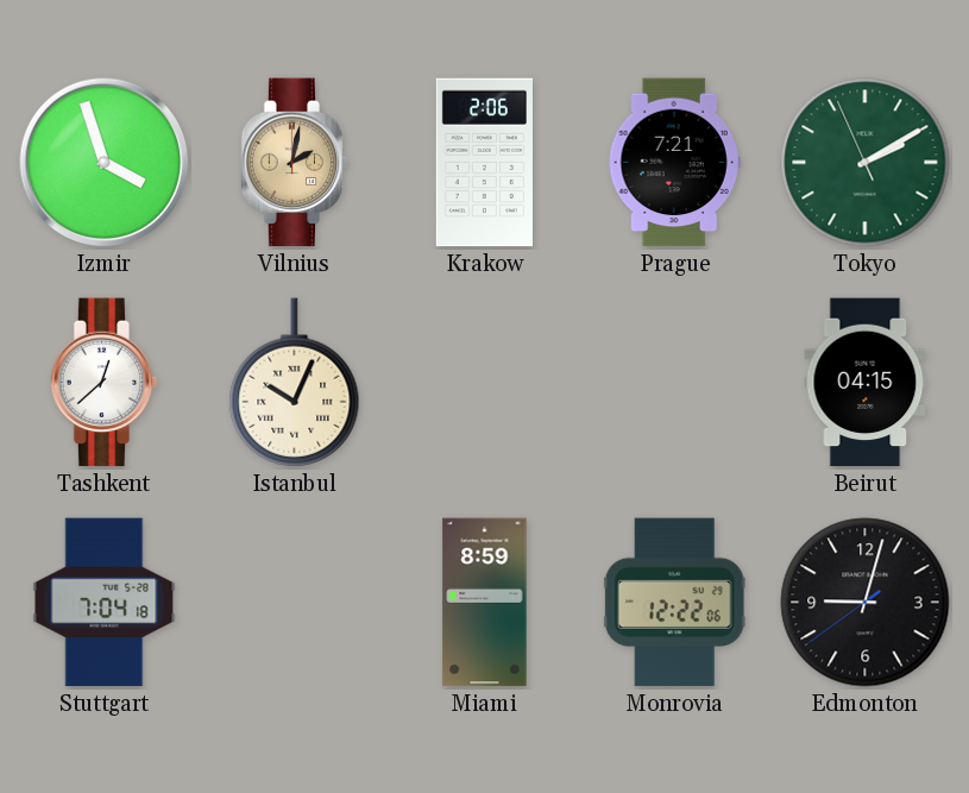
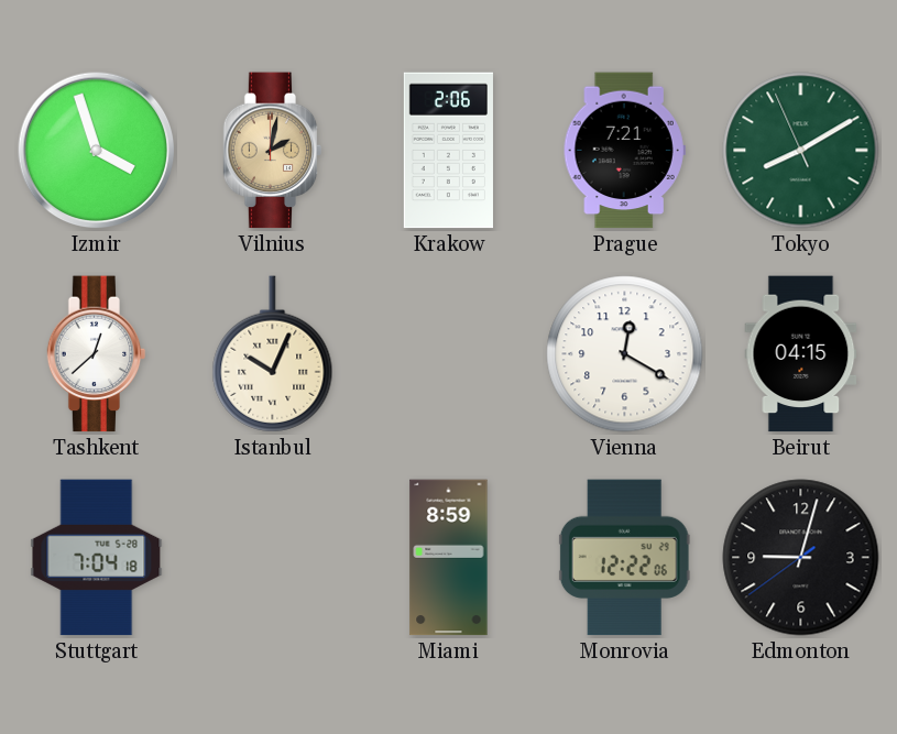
Tokyo: 2:09 -> 8:09 (801, 151)
Vienna: none -> 12:20 (625, 354)
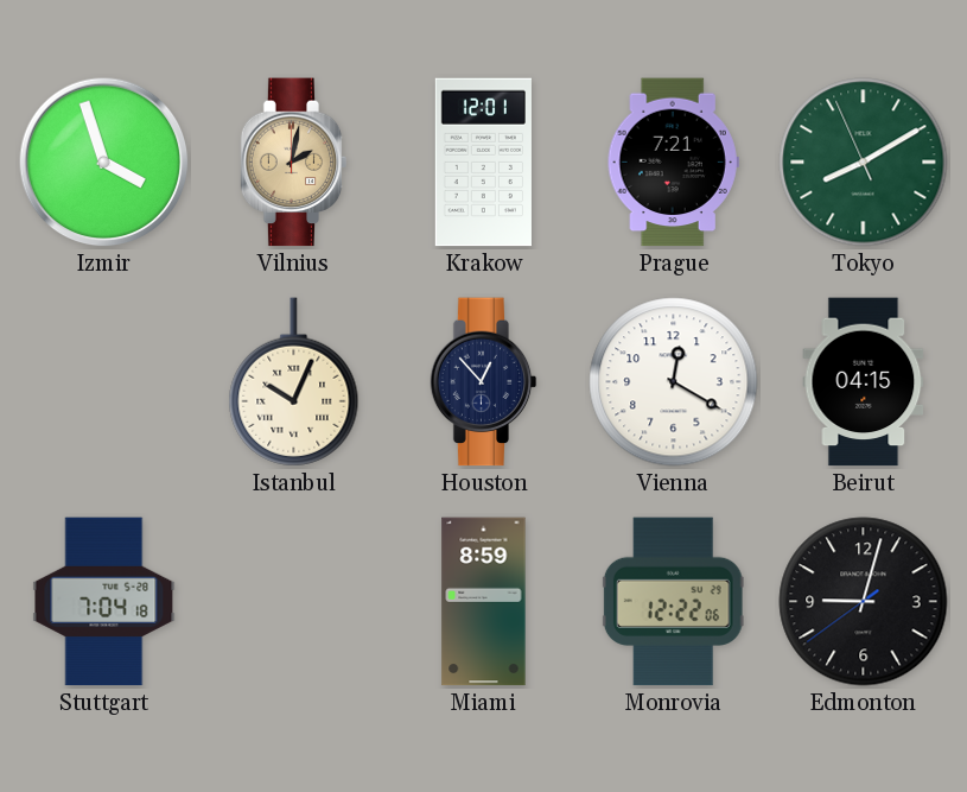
Krakow: 2:06 -> 12:01 (483, 163)
Tashkent: 12:38 -> none (97, 354)
Houston: none -> 12:53 (484, 382)
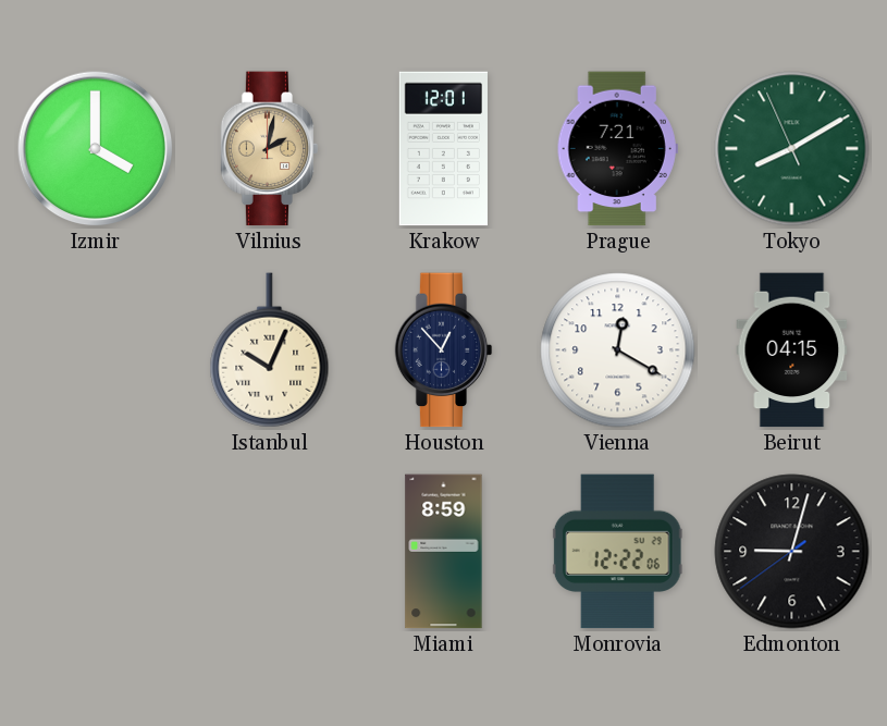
Izmir: 3:57 -> 4:00 (96, 149)
Stuttgart: 7:04 -> none (104, 602)
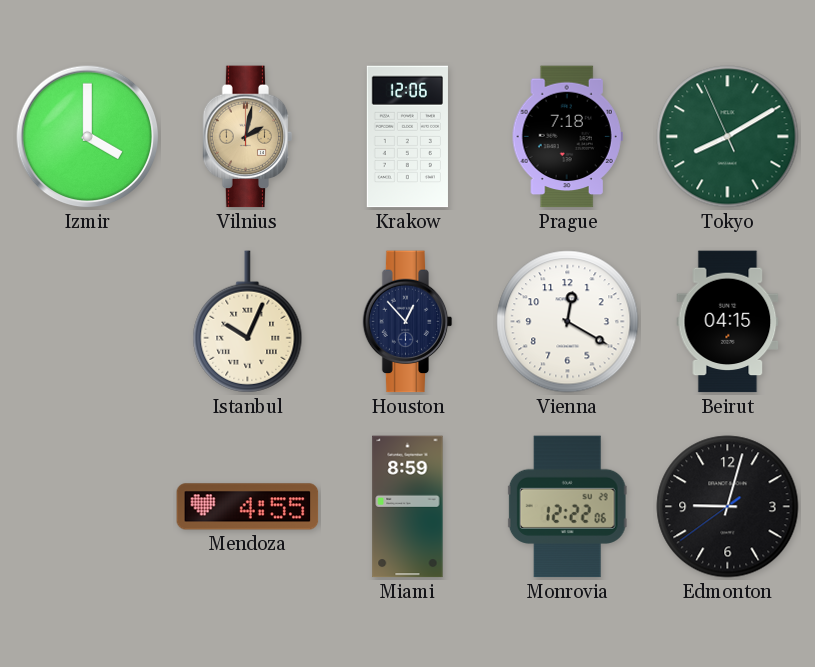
Krakow: 12:01 -> 12:06 (407, 137)
Prague: 7:21 -> 7:18 (567, 137)
Mendoza: none -> 4:55 (248, 507)
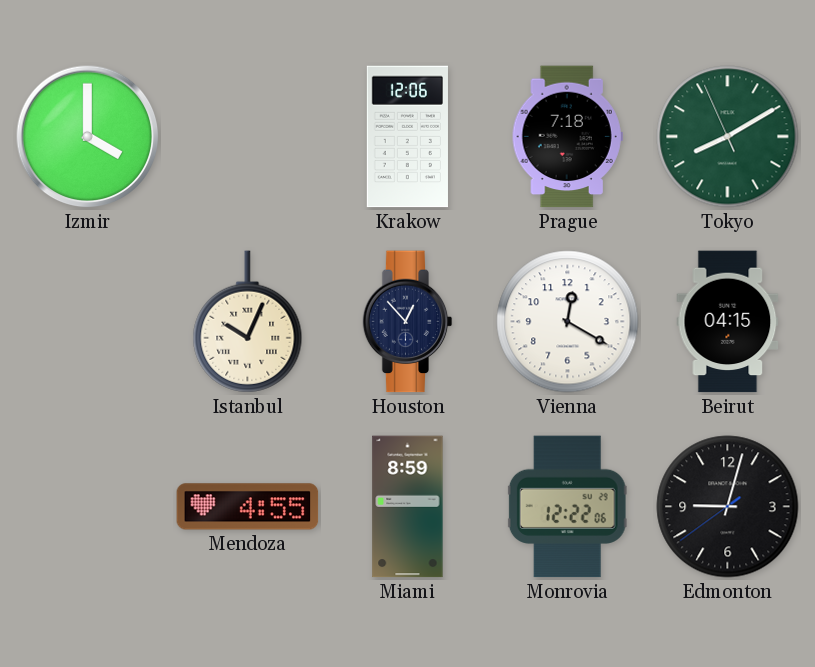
Vilnius: 2:02 -> none (248, 137)
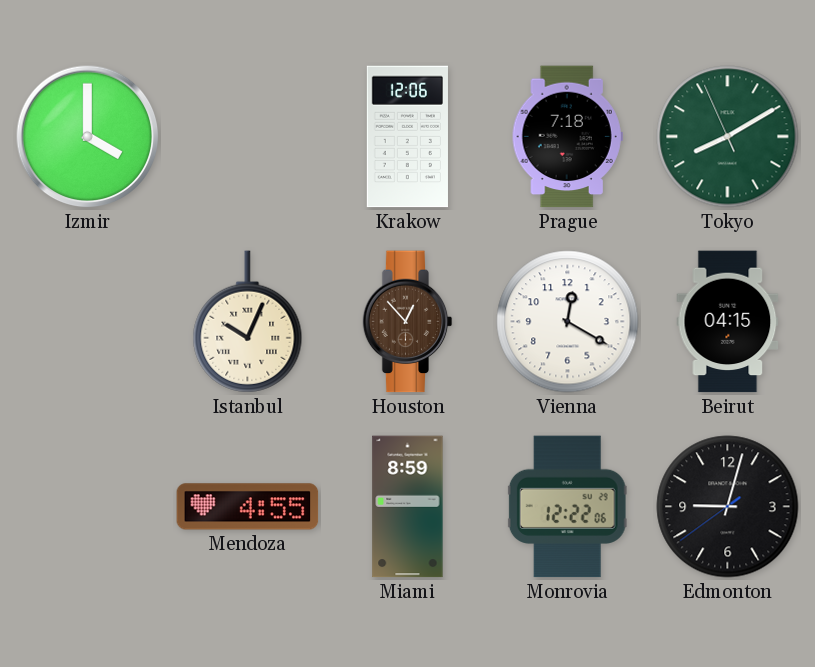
Houston dial: navy -> brown (408, 322)
